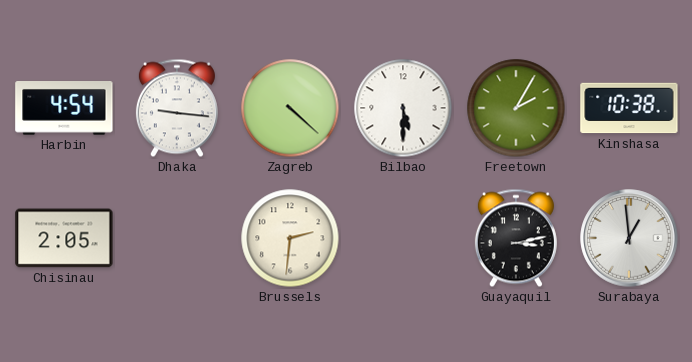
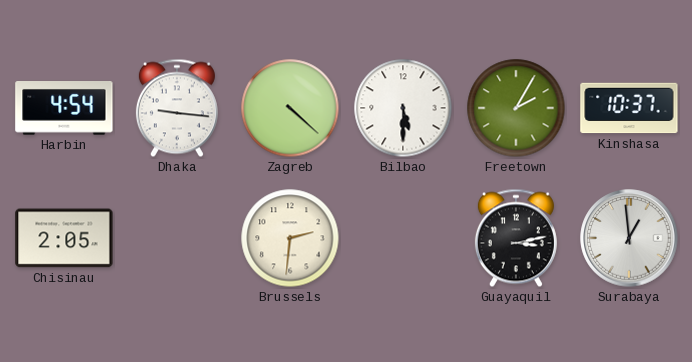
Kinshasa: 10:38 -> 10:37 (629, 108)
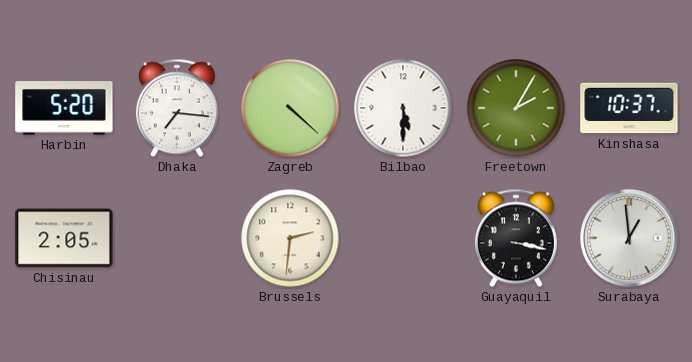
Harbin: 4:54 -> 5:20 (64, 109)
Dhaka: 9:16 -> 7:16 (177, 108)
Guayaquil: 3:13 -> 3:17 (516, 238)
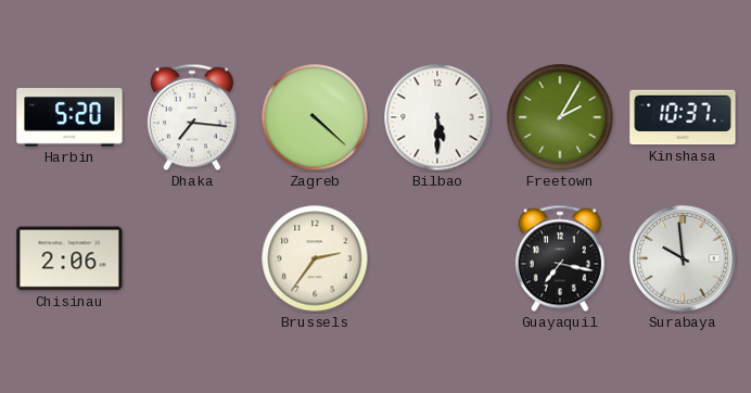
Chisinau: 2:05 -> 2:06 (69, 258)
Brussels: 2:31 -> 2:36 (315, 258)
Guayaquil: 3:17 -> 7:17 (560, 258)
Surabaya: 12:59 -> 9:59 (683, 258)
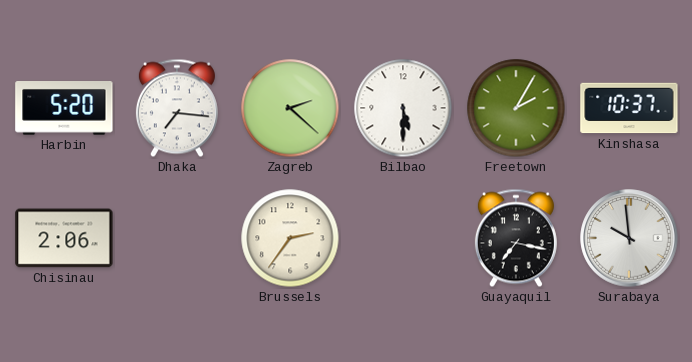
Zagreb: 4:22 -> 2:22 (290, 108)
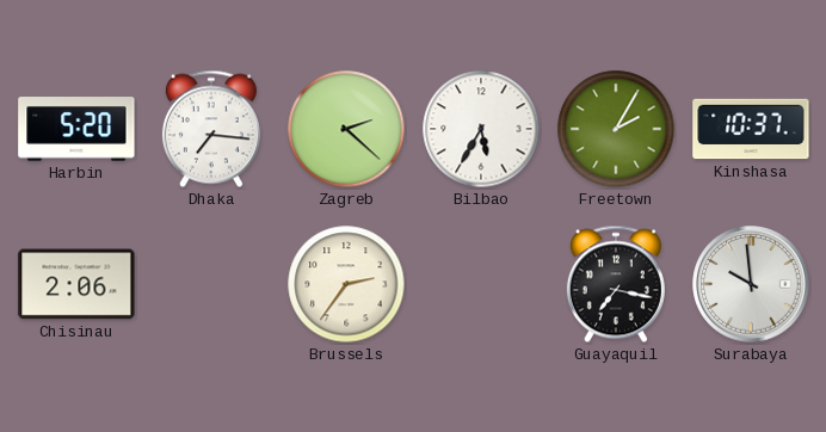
Bilbao: 5:30 -> 5:35 (481, 129)
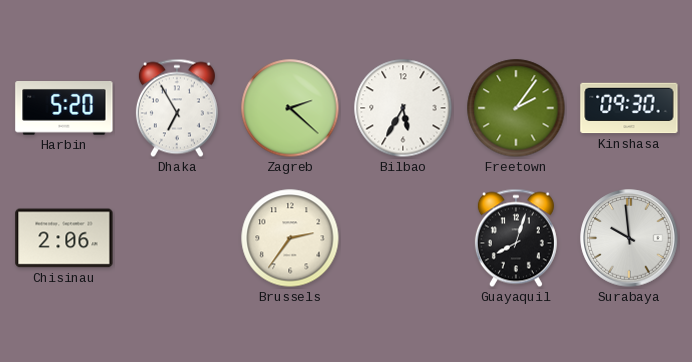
Dhaka: 7:16 -> 6:55 (177, 108)
Freetown: 2:05 -> 2:06 (516, 108)
Kinshasa: 10:37 -> 09:30 (629, 108)
Guayaquil: 7:17 -> 8:03 (516, 238)
